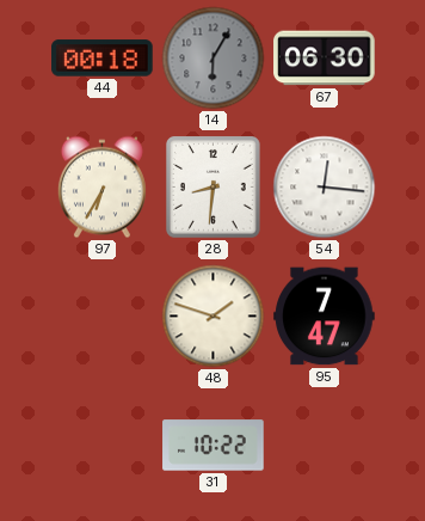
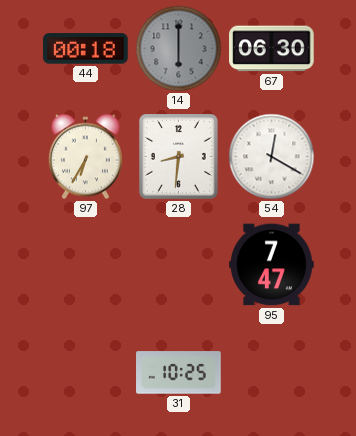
14: 6:05 -> 6:00 (179, 49)
54: 12:16 -> 12:20 (272, 157)
48: 1:48 -> none (214, 317)
31: 10:22 -> 10:25 (179, 373)
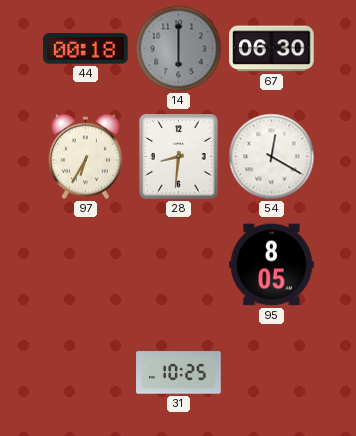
95: 7:47 -> 8:05 (272, 265)
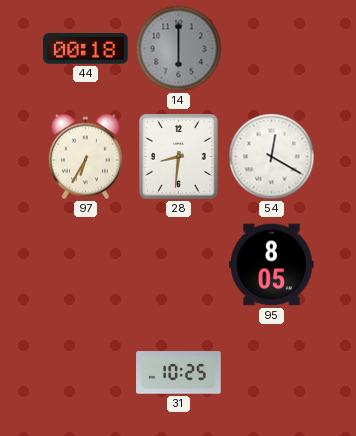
67: 06:30 -> none (272, 49)
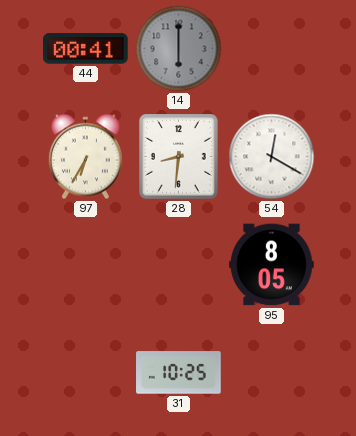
44: 00:18 -> 00:41 (86, 49)
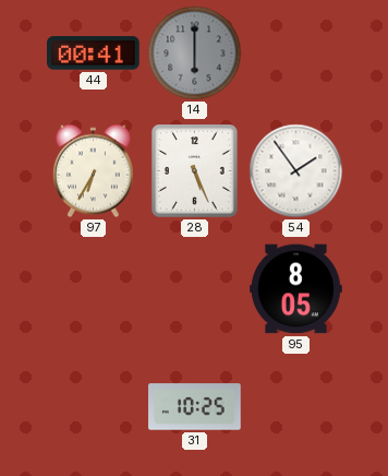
28: 8:31 -> 5:26 (195, 171)
54: 12:20 -> 1:54 (296, 171)
